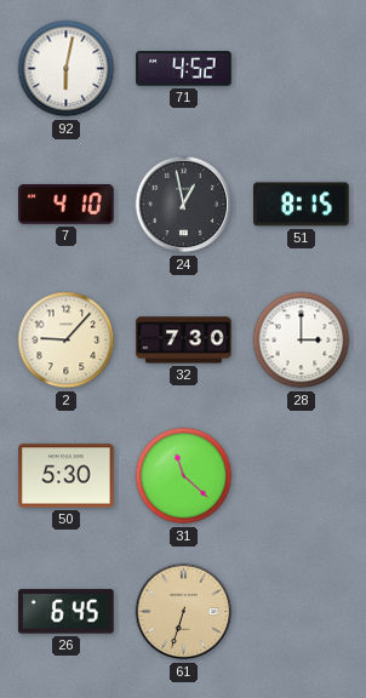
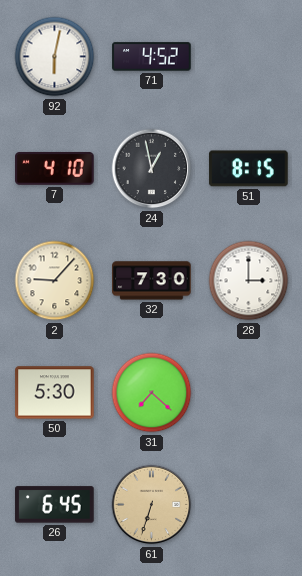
31: 11:22 -> 7:22 (152, 393)
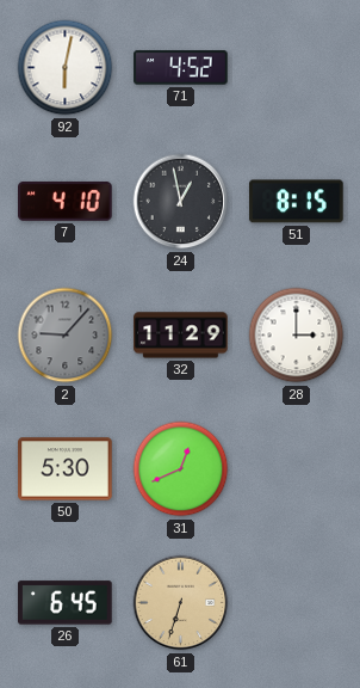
2 dial: cream -> grey (66, 336)
32: 7:30 -> 11:29 (181, 336)
31: 7:22 -> 12:41 (181, 469)
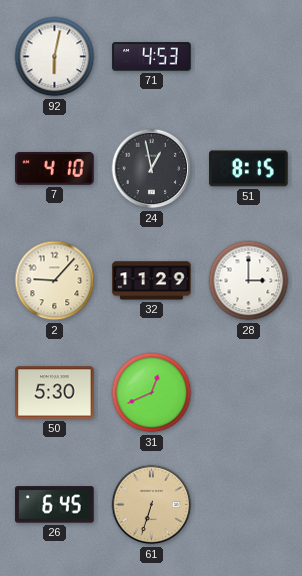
71: 4:52 -> 4:53 (152, 57)
2 dial: grey -> cream (55, 281)
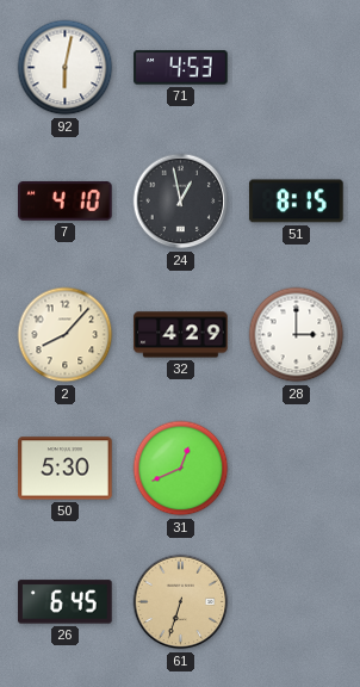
2: 9:07 -> 8:07 (66, 335)
32: 11:29 -> 4:29 (181, 335)
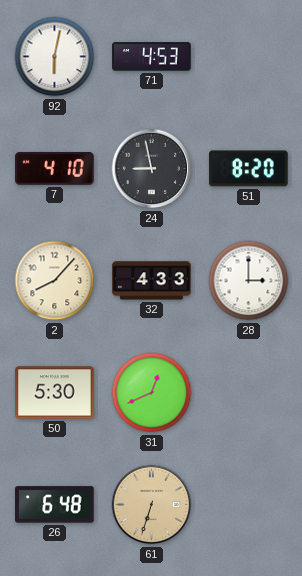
24: 12:58 -> 8:58 (152, 169)
51: 8:15 -> 8:20 (249, 169)
32: 4:29 -> 4:33 (152, 281)
26: 6:45 -> 6:48 (55, 505)
